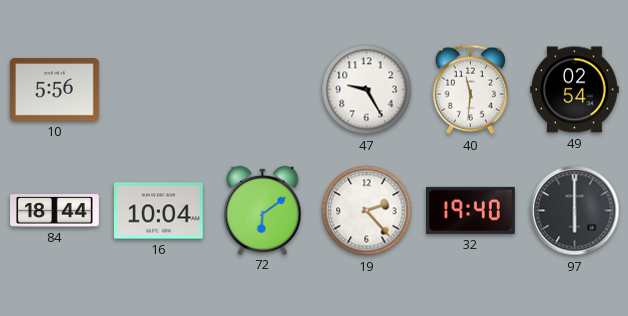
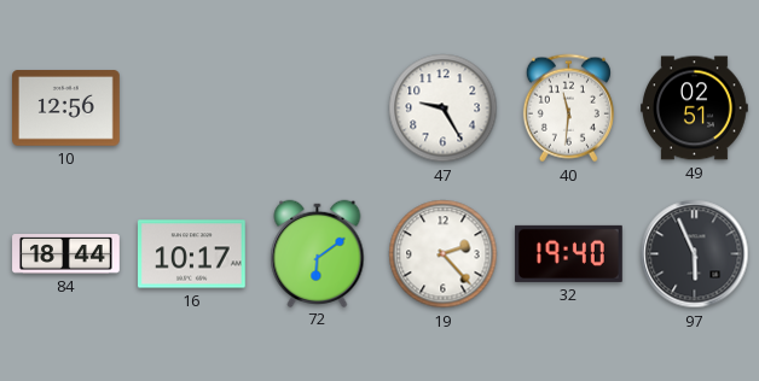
10: 5:56 -> 12:56 (66, 109)
49: 02:54 -> 02:51 (695, 109)
16: 10:04 -> 10:17 (192, 254)
97: 6:00 -> 5:56 (695, 254)
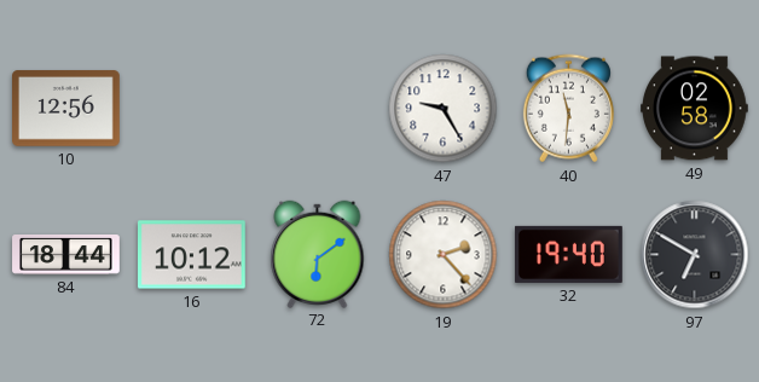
49: 02:51 -> 02:58 (695, 109)
16: 10:17 -> 10:12 (192, 255)
97: 5:56 -> 6:50 (695, 255)
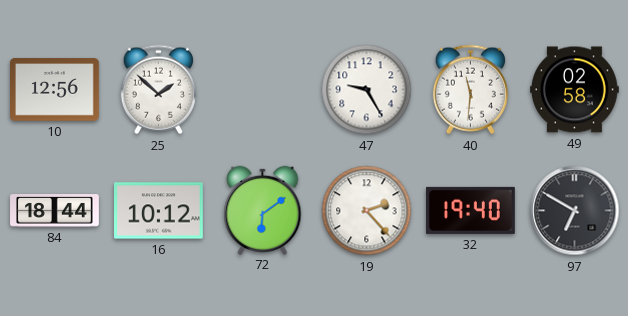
25: none -> 1:52 (158, 90)
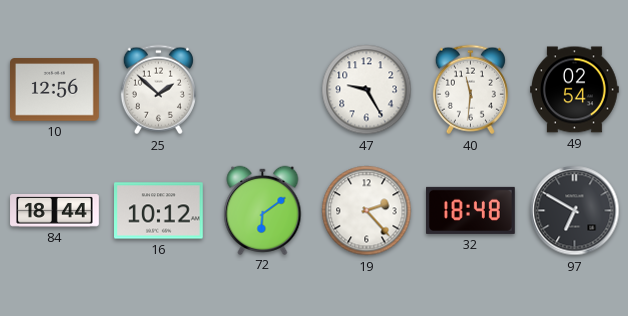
49: 02:58 -> 02:54 (575, 90)
32: 19:40 -> 18:48 (471, 210)
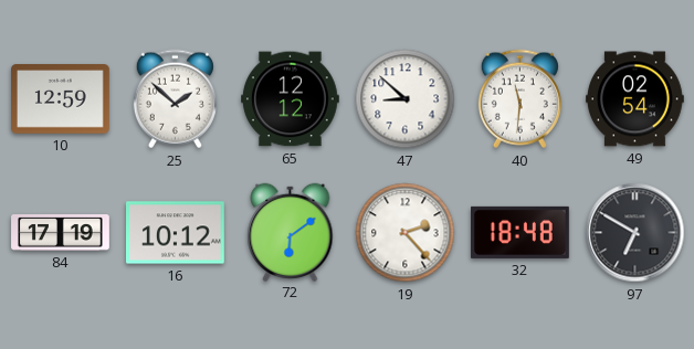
10: 12:56 -> 12:59 (61, 99)
65: none -> 12:12 (291, 99)
47: 9:25 -> 8:52 (406, 99)
84: 18:44 -> 17:19 (61, 233)
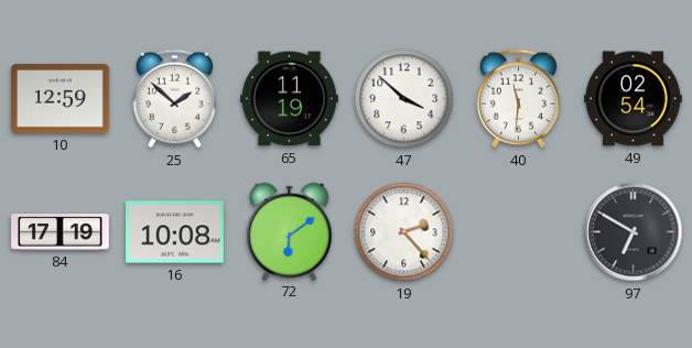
65: 12:12 -> 11:19 (290, 99)
47: 8:52 -> 3:52 (404, 99)
16: 10:12 -> 10:08 (175, 232)
32: 18:48 -> none (520, 232)
